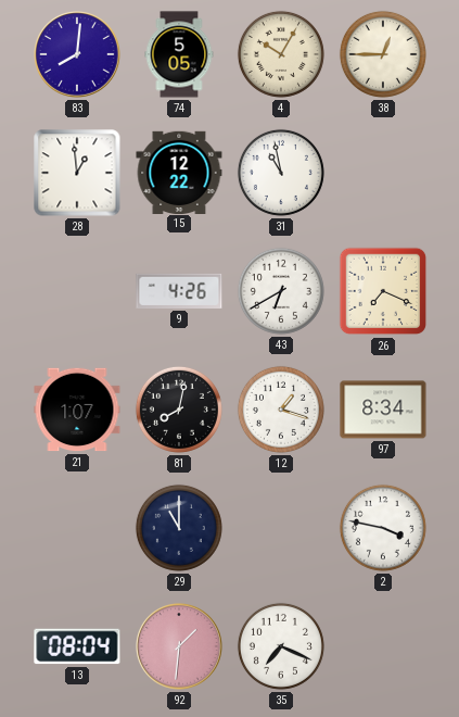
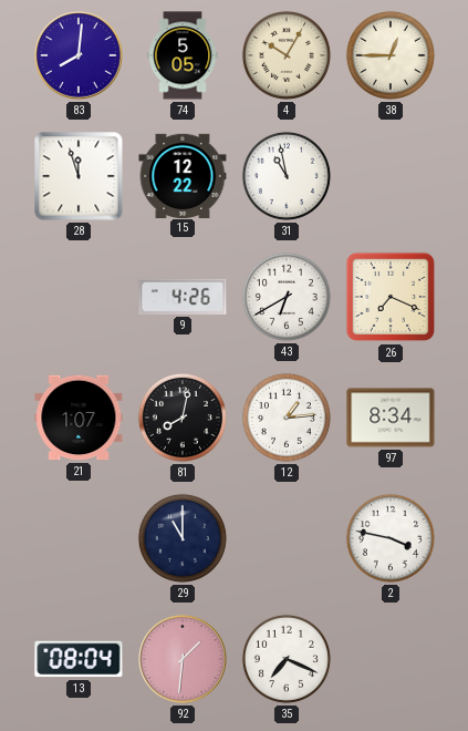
28: 12:59 -> 11:57 (79, 176)
12: 1:18 -> 1:14 (287, 418)
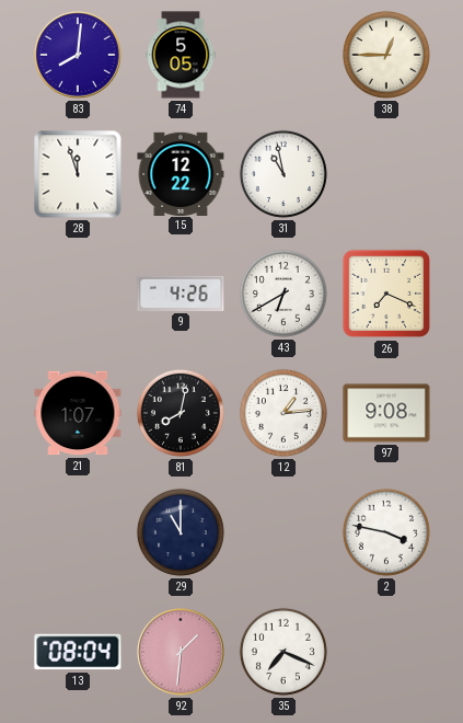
4: 10:05 -> none (287, 55)
97: 8:34 -> 9:08 (386, 413)
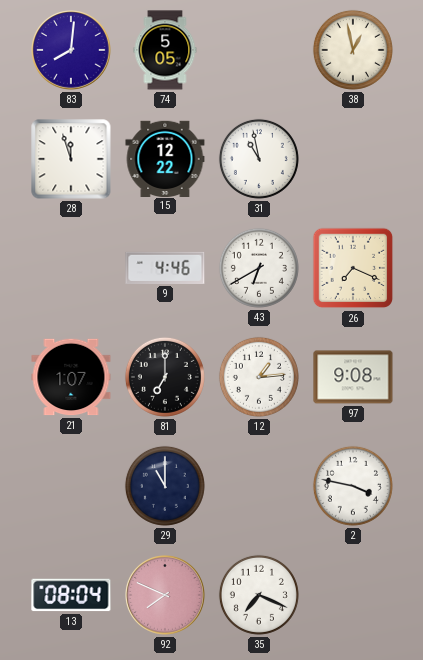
38: 12:45 -> 12:58 (353, 50)
9: 4:26 -> 4:46 (165, 268)
81: 8:02 -> 7:00 (165, 377)
92: 1:31 -> 7:49 (165, 595)
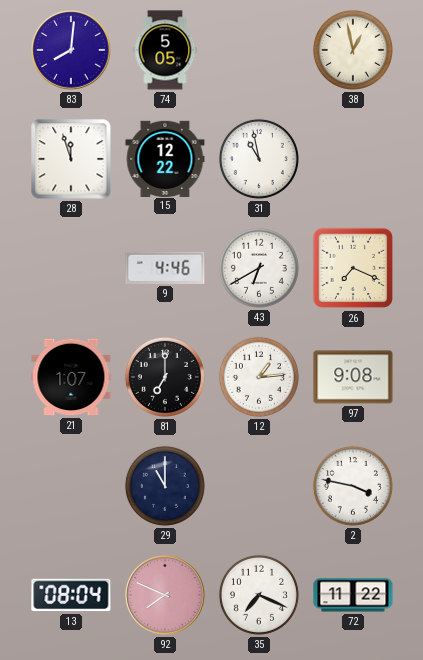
72: none -> 11:22 (353, 595)
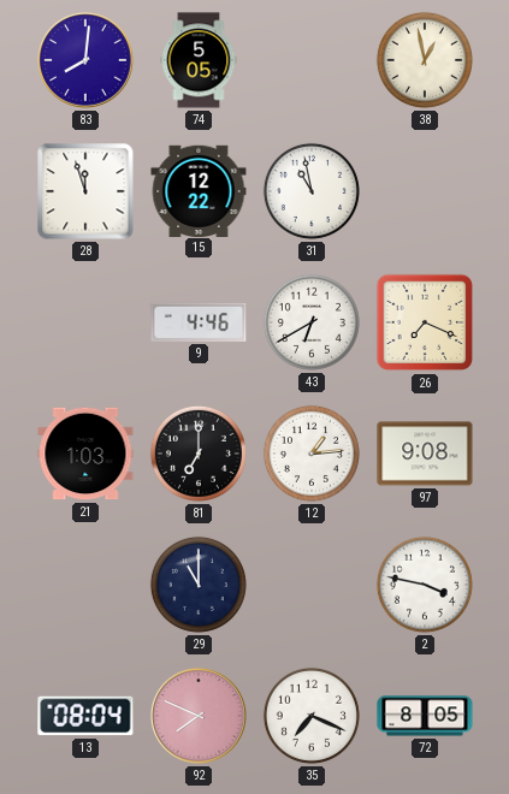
21: 1:07 -> 1:03 (85, 454)
72: 11:22 -> 8:05 (425, 716)
